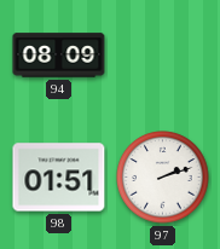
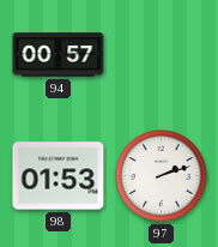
94: 08:09 -> 00:57 (59, 55)
98: 01:51 -> 01:53 (59, 176)
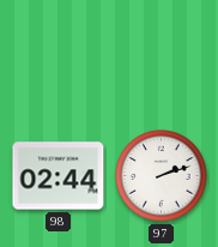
94: 00:57 -> none (59, 55)
98: 01:53 -> 02:44 (59, 176)
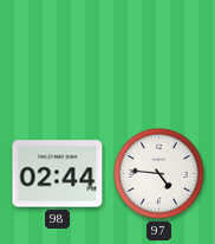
97: 2:12 -> 4:46 (159, 174)
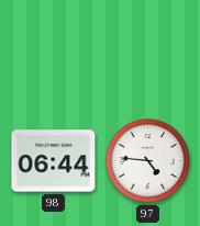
98: 02:44 -> 06:44 (54, 161)
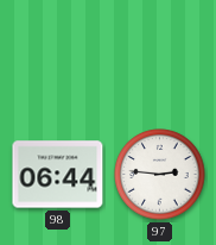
97: 4:46 -> 2:46 (160, 175)
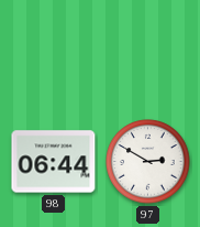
97: 2:46 -> 2:50 (148, 162)
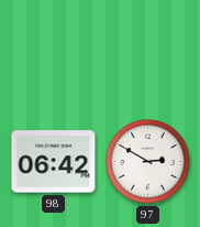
98: 06:44 -> 06:42 (54, 162)
